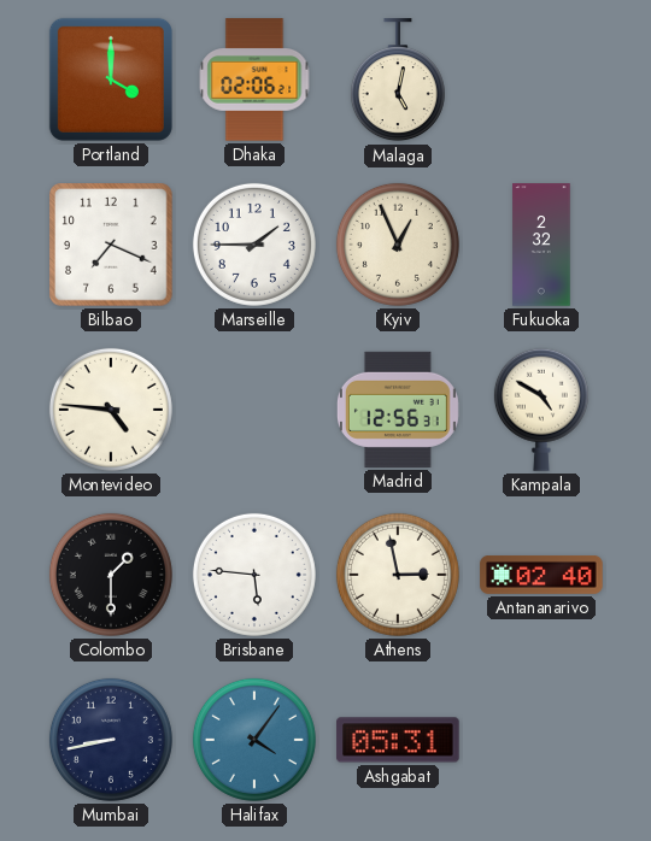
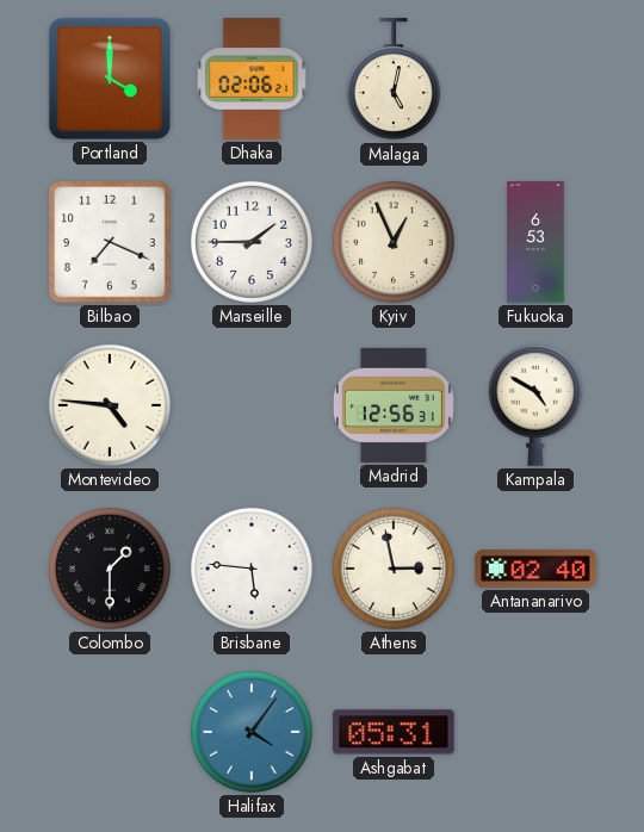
Fukuoka: 2:32 -> 6:53 (535, 242)
Mumbai: 8:43 -> none (111, 740)
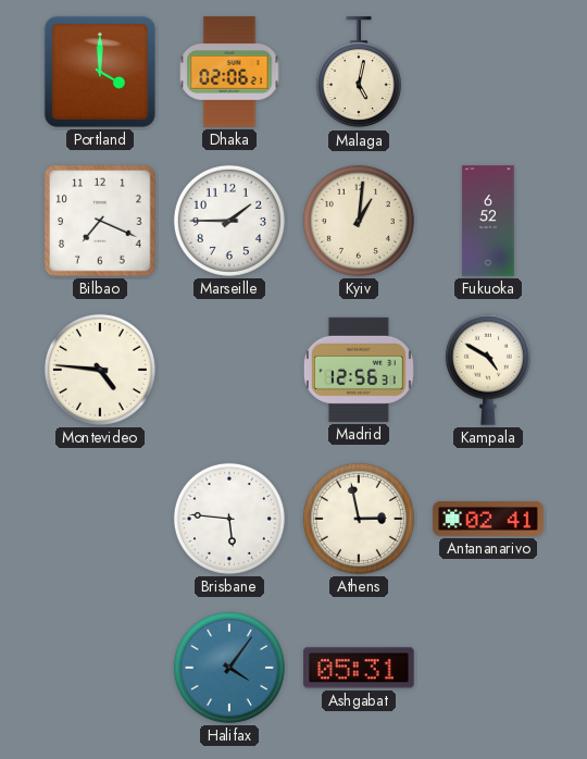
Kyiv: 12:56 -> 1:01 (359, 221)
Fukuoka: 6:53 -> 6:52 (488, 221)
Colombo: 1:30 -> none (110, 569)
Antananarivo: 02:40 -> 02:41 (488, 520)
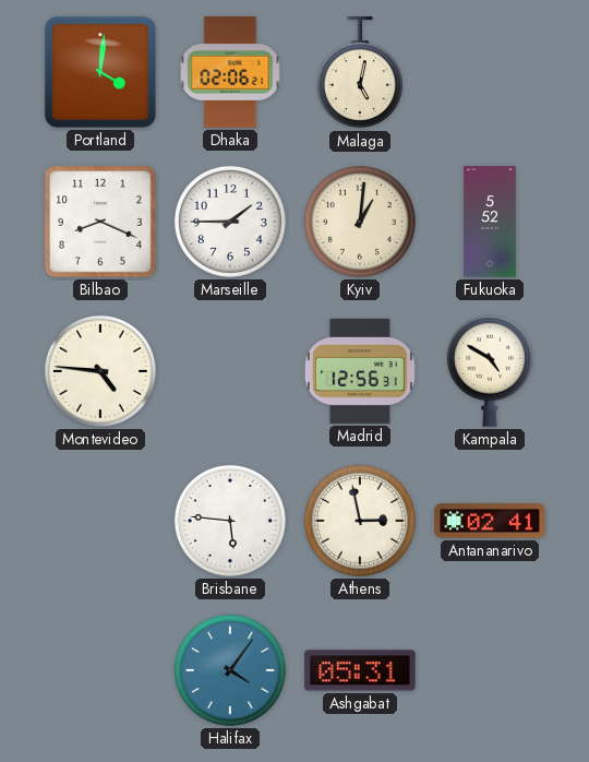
Portland: 4:00 -> 4:01 (100, 72)
Bilbao: 7:19 -> 8:19 (100, 222)
Fukuoka: 6:52 -> 5:52 (490, 222)
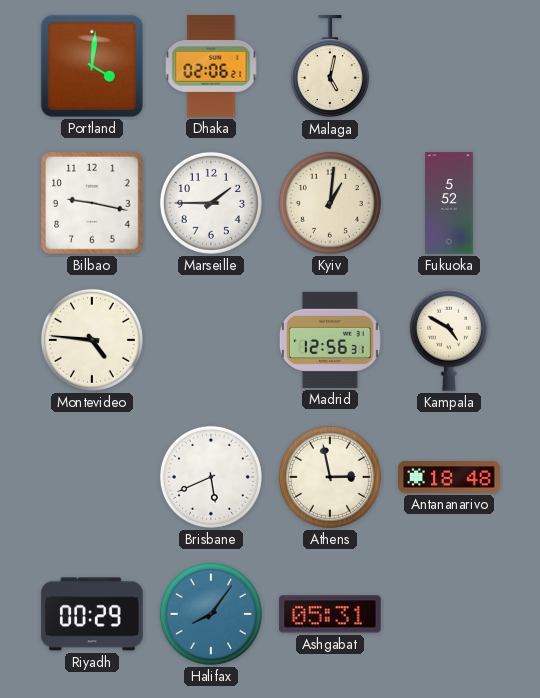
Bilbao: 8:19 -> 9:17 (92, 203)
Brisbane: 5:46 -> 5:41 (211, 477)
Antananarivo: 02:41 -> 18:48 (449, 478)
Riyadh: none -> 00:29 (92, 614)
Halifax: 4:06 -> 8:06 (211, 614)
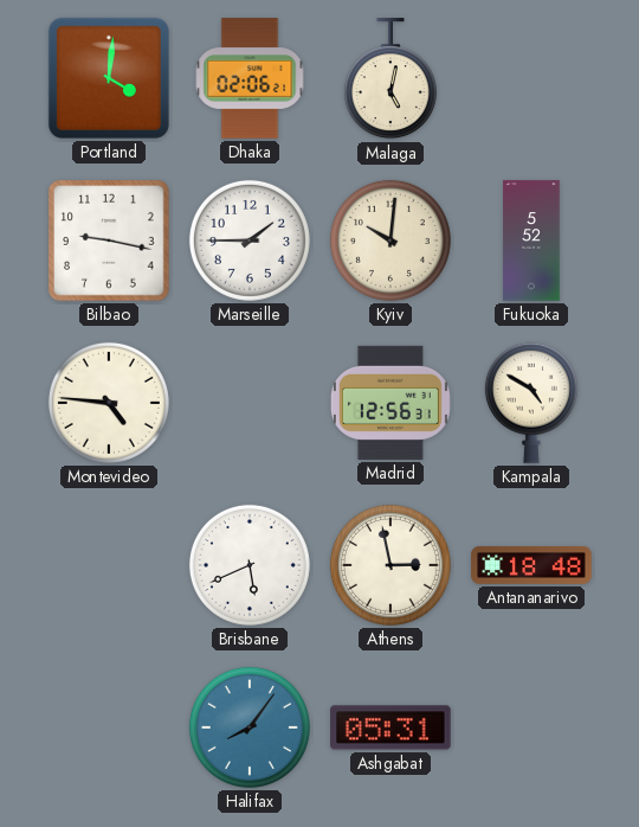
Kyiv: 1:01 -> 10:01 (390, 241)
Riyadh: 00:29 -> none (92, 614)
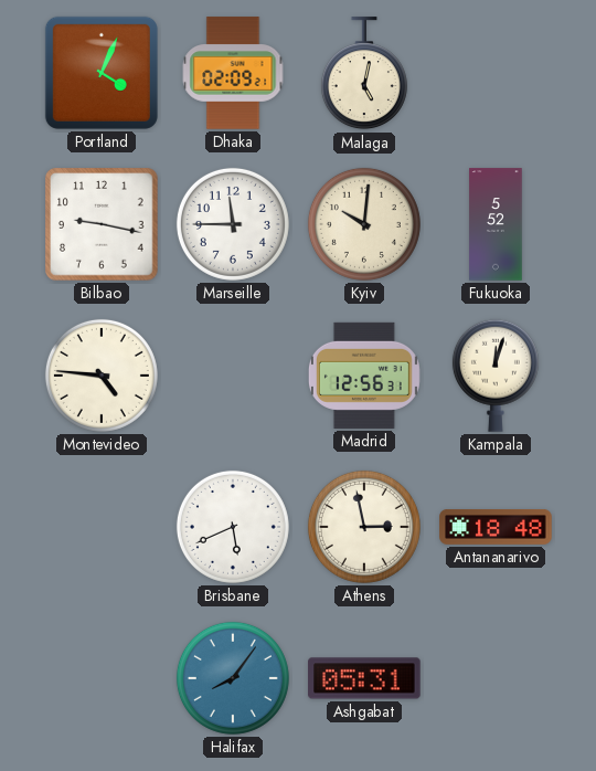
Portland: 4:01 -> 4:04 (102, 73)
Dhaka: 02:06 -> 02:09 (233, 73)
Marseille: 1:45 -> 11:45 (233, 224)
Kampala: 4:50 -> 12:03 (496, 376)
